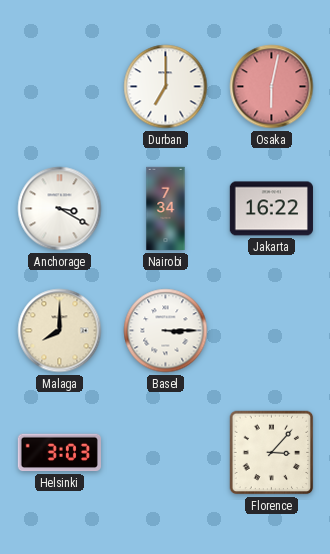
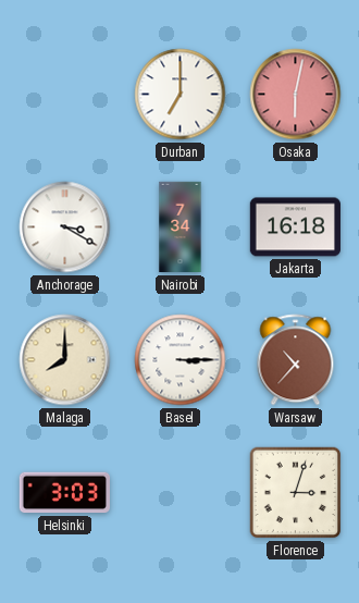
Jakarta: 16:22 -> 16:18 (295, 227)
Warsaw: none -> 10:37 (296, 360)
Florence: 3:07 -> 3:03 (296, 493)
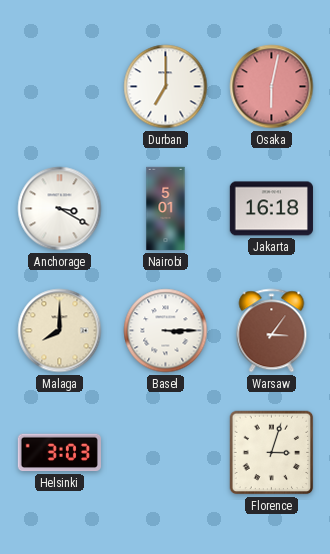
Nairobi: 7:34 -> 5:01 (166, 209)
Warsaw: 10:37 -> 3:06 (272, 331)
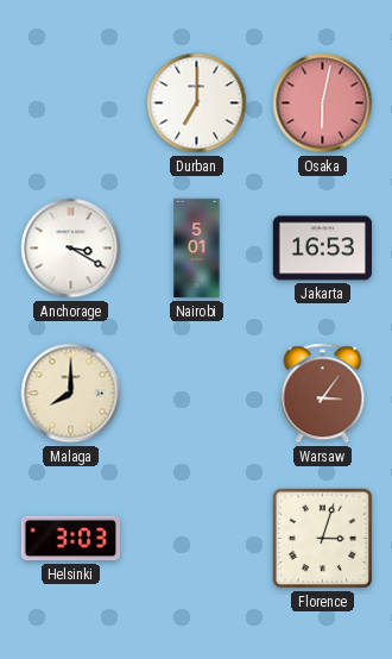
Jakarta: 16:18 -> 16:53 (322, 249)
Basel: 3:15 -> none (166, 331)
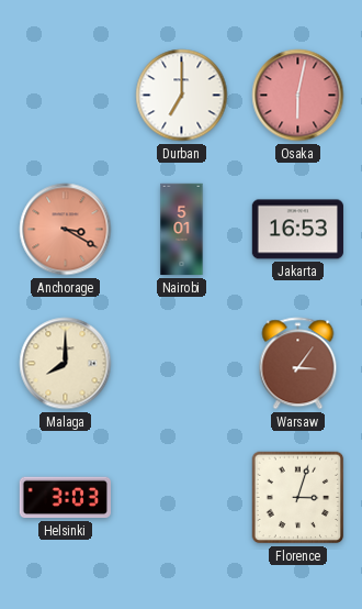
Anchorage dial: white -> salmon (66, 230)
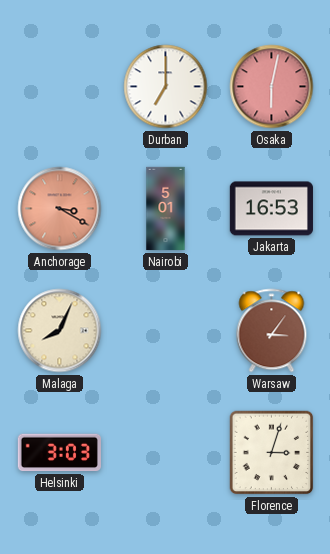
Malaga: 8:00 -> 8:04 (60, 331)
